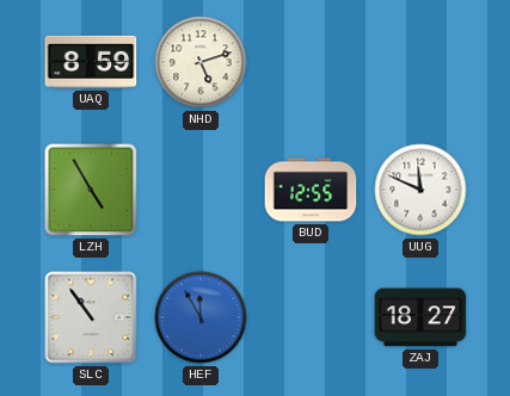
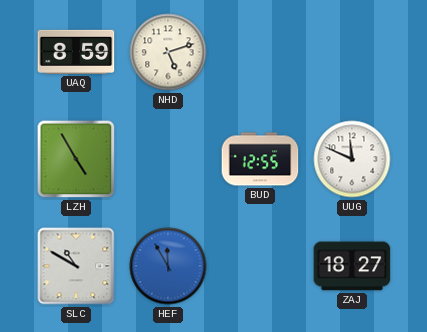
SLC: 10:54 -> 10:50 (76, 266)
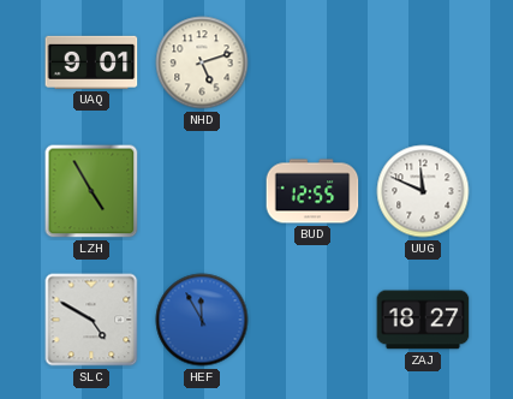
UAQ: 8:59 -> 9:01 (91, 62)
SLC: 10:50 -> 4:50 (91, 320)
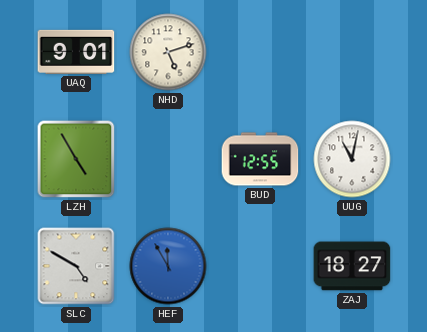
UUG: 11:49 -> 11:02 (352, 159)
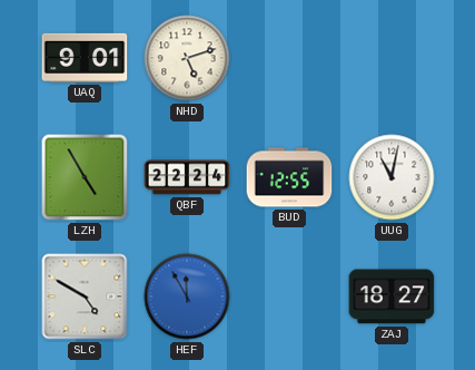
QBF: none -> 22:24 (187, 177)
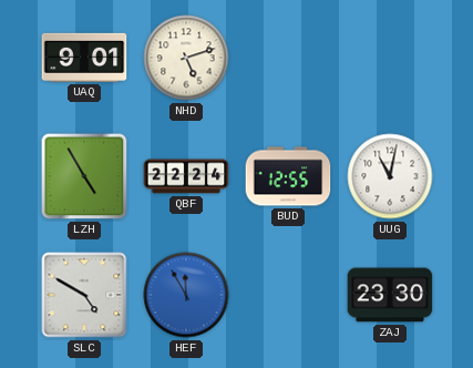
ZAJ: 18:27 -> 23:30 (390, 295)
